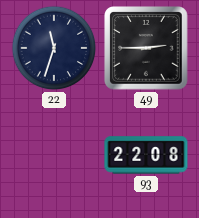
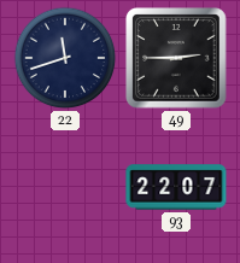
22: 11:33 -> 11:42 (65, 58)
93: 22:08 -> 22:07 (176, 187)
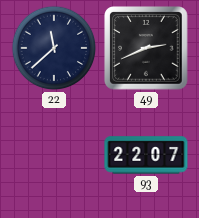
22: 11:42 -> 11:38 (54, 48)
49: 2:45 -> 2:41 (146, 48)
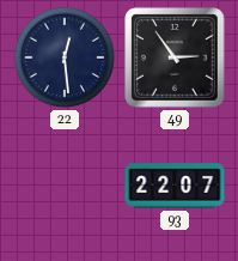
22: 11:38 -> 12:29 (65, 57)
49: 2:41 -> 2:54 (175, 57)
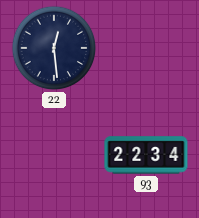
49: 2:54 -> none (175, 57)
93: 22:07 -> 22:34 (146, 155)
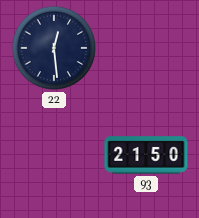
93: 22:34 -> 21:50 (146, 155)
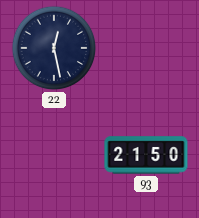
22: 12:29 -> 12:28 (54, 48)
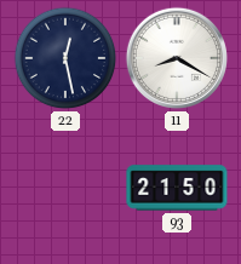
11: none -> 8:20 (177, 58)
